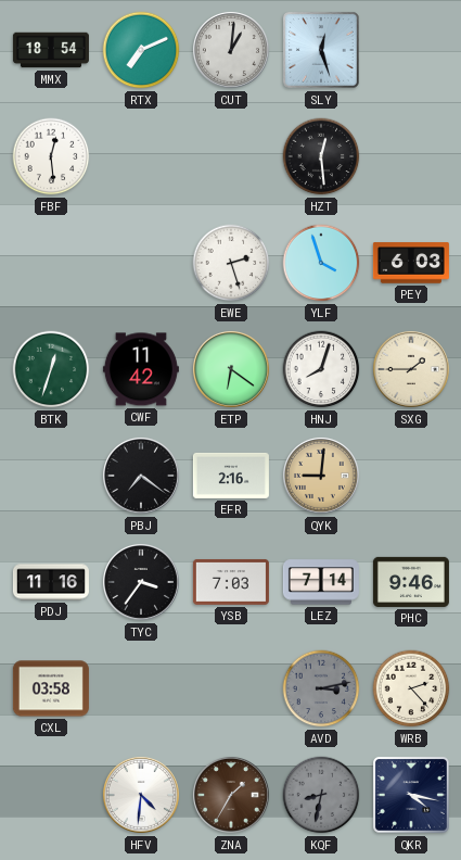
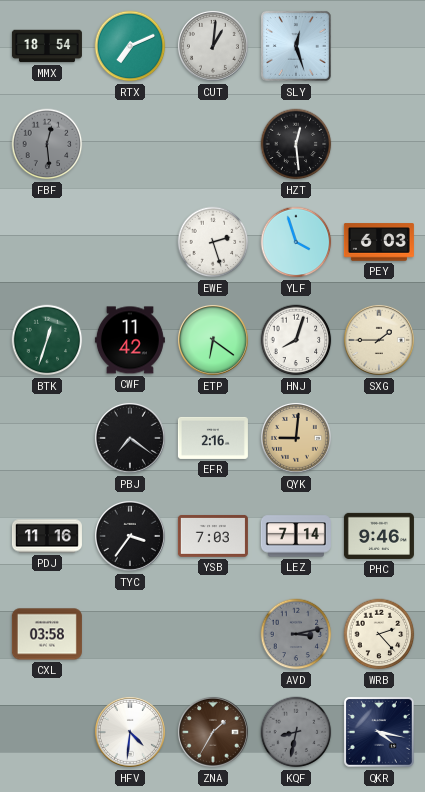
FBF dial: white -> grey (47, 144)
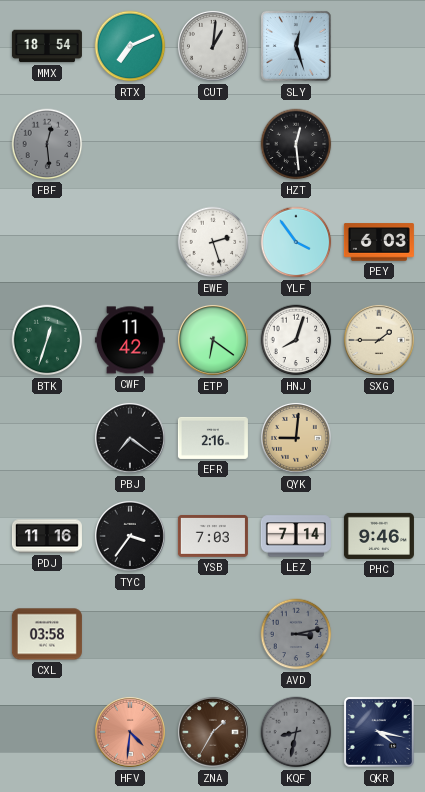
YLF: 3:57 -> 3:54 (296, 242)
WRB: 2:23 -> none (379, 634)
HFV dial: white -> salmon (130, 732)
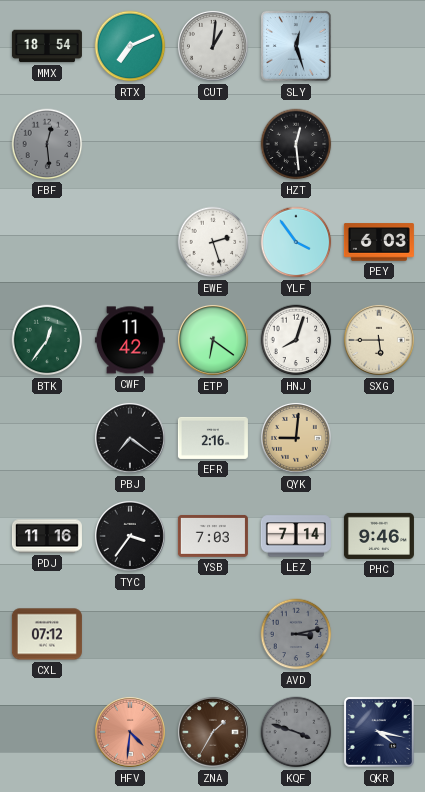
BTK: 12:33 -> 12:36 (47, 340)
SXG: 1:45 -> 5:45 (379, 340)
CXL: 03:58 -> 07:12 (47, 634)
KQF: 8:32 -> 3:48 (296, 732)
